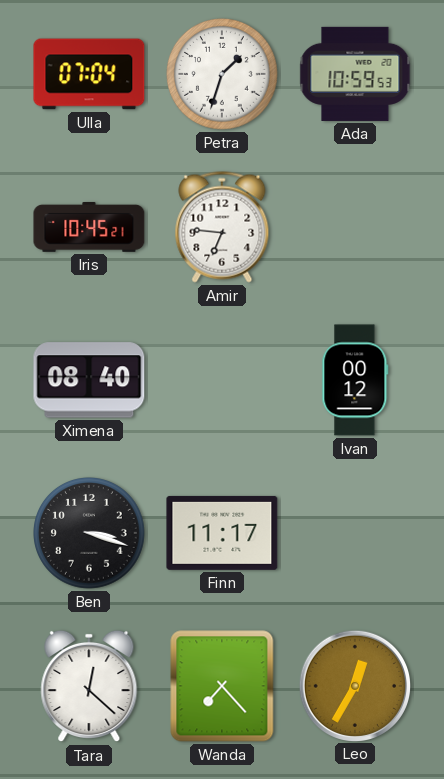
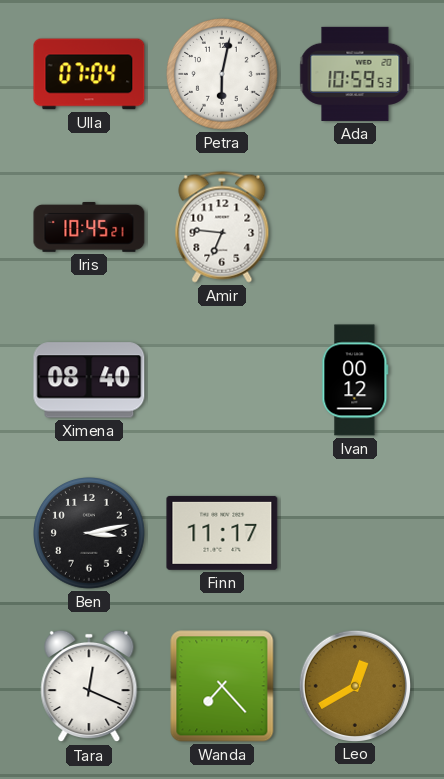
Petra: 1:33 -> 6:02 (223, 75)
Ben: 3:18 -> 3:13 (90, 534)
Tara: 12:22 -> 12:19 (89, 686)
Leo: 12:35 -> 12:40 (354, 685)
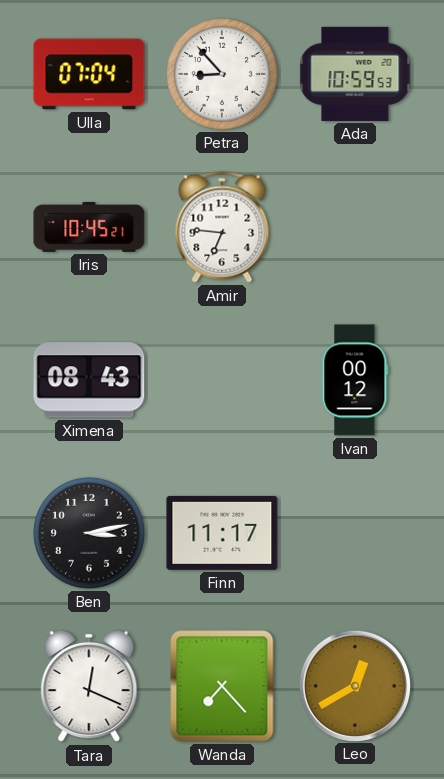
Petra: 6:02 -> 8:53 (223, 75)
Ximena: 08:40 -> 08:43 (89, 380)
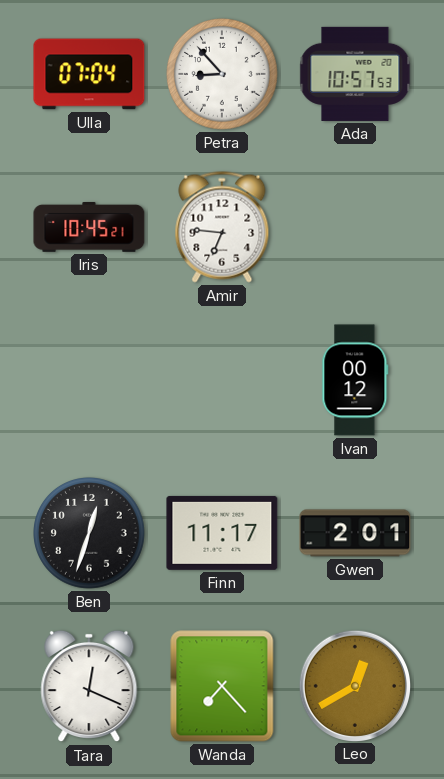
Ada: 10:59 -> 10:57 (355, 74)
Ximena: 08:43 -> none (89, 380)
Ben: 3:13 -> 12:33 (90, 534)
Gwen: none -> 2:01 (355, 533)
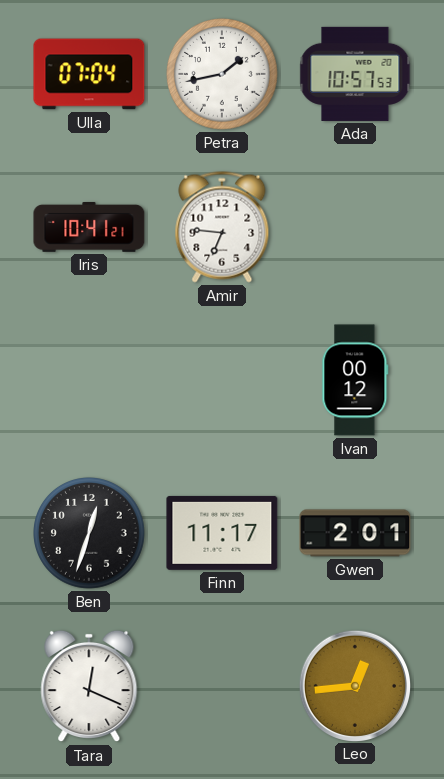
Petra: 8:53 -> 1:43 (223, 75)
Iris: 10:45 -> 10:41 (89, 227)
Wanda: 7:23 -> none (222, 686)
Leo: 12:40 -> 12:44 (354, 685)
